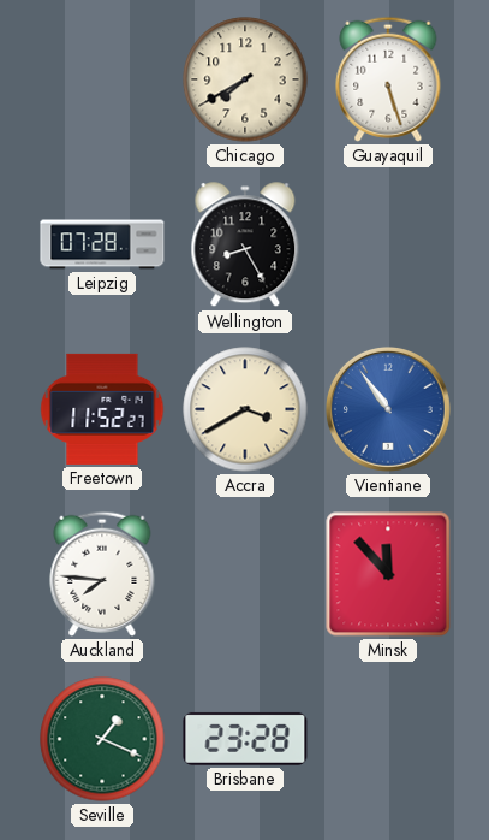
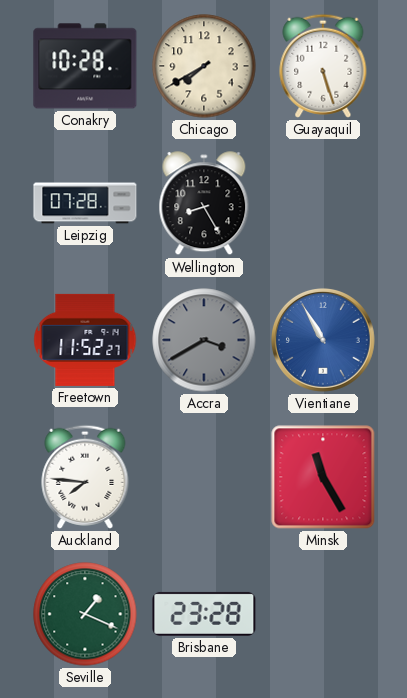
Conakry: none -> 10:28 (85, 66)
Accra dial: cream -> grey (204, 340)
Vientiane: 10:54 -> 10:55 (323, 340)
Minsk: 11:53 -> 11:25 (323, 477)
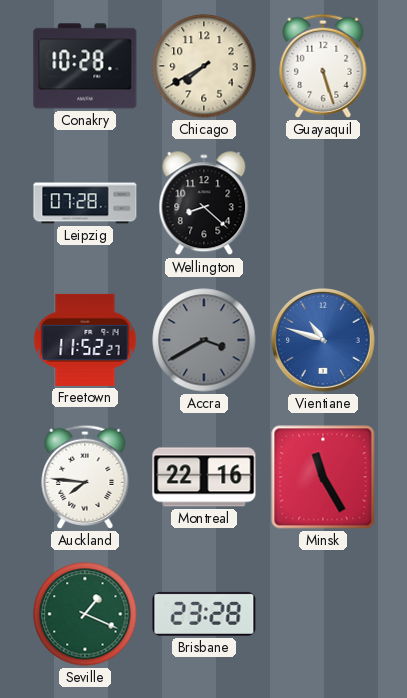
Wellington: 8:25 -> 8:22 (204, 204)
Vientiane: 10:55 -> 10:48 (323, 340)
Montreal: none -> 22:16 (204, 477)
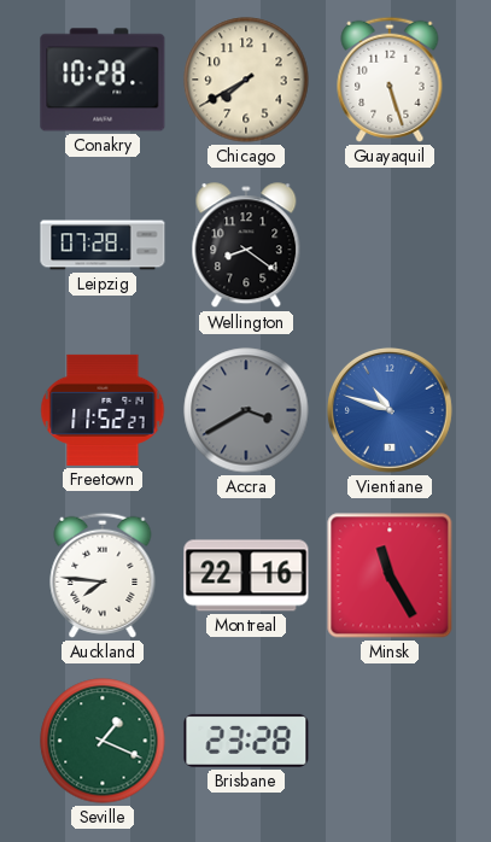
Wellington: 8:22 -> 8:21 (246, 246)
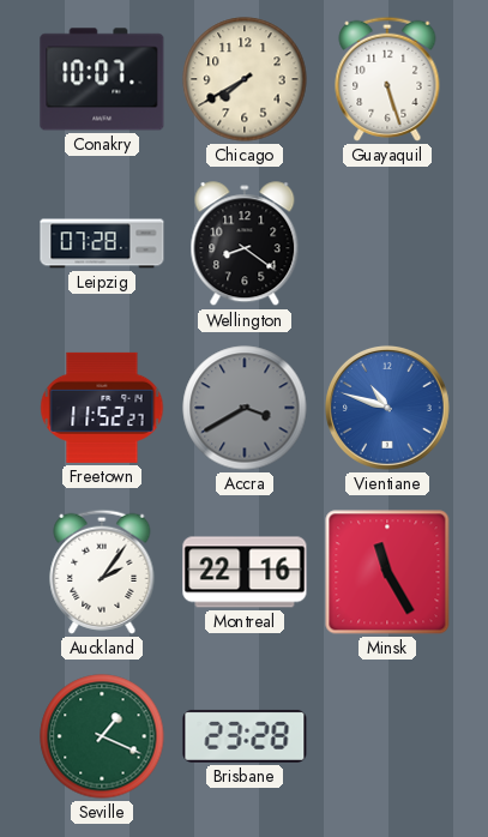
Conakry: 10:28 -> 10:07 (102, 79)
Auckland: 7:46 -> 2:06 (102, 572)
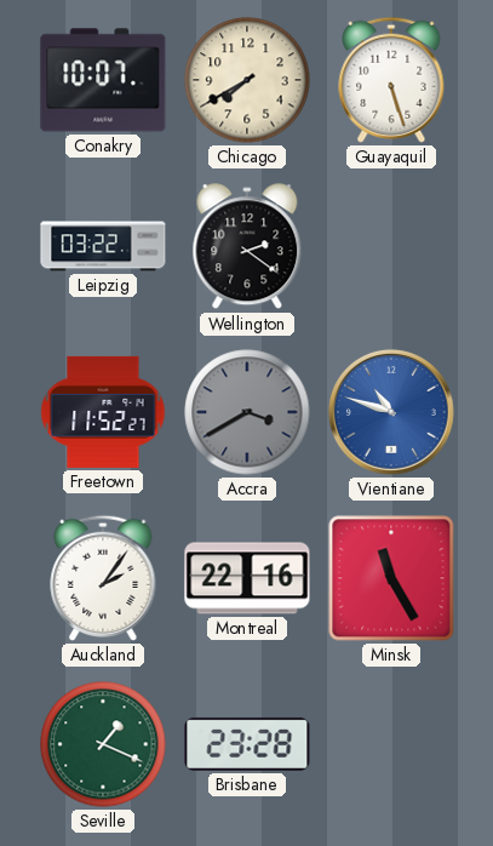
Leipzig: 07:28 -> 03:22 (103, 246)
Wellington: 8:21 -> 2:21 (247, 247)
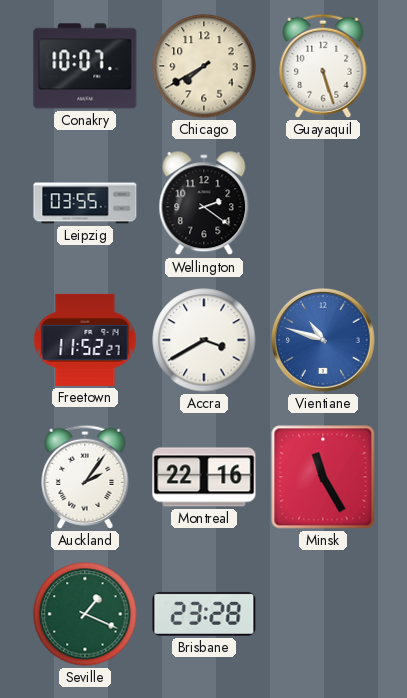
Leipzig: 03:22 -> 03:55 (85, 203)
Accra dial: grey -> white (204, 340)
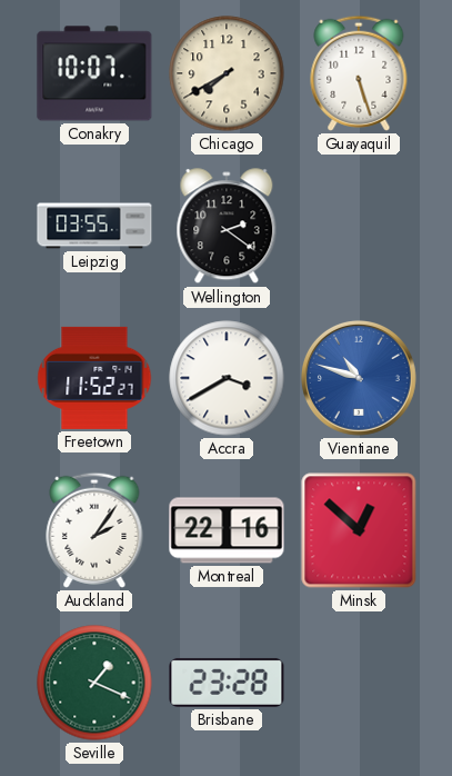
Minsk: 11:25 -> 12:52 (359, 530)
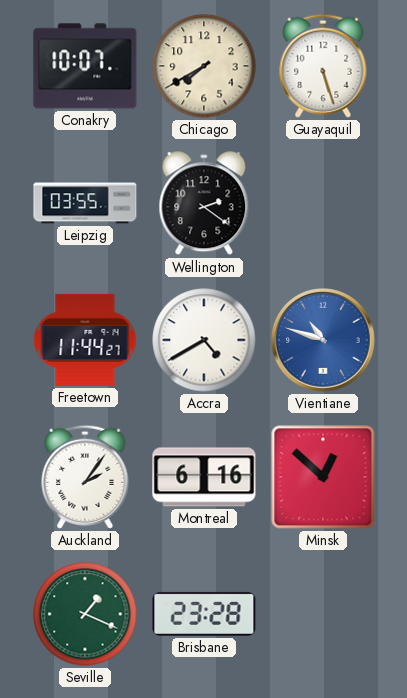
Freetown: 11:52 -> 11:44 (85, 340)
Accra: 3:40 -> 4:40 (204, 340)
Montreal: 22:16 -> 6:16 (204, 477)
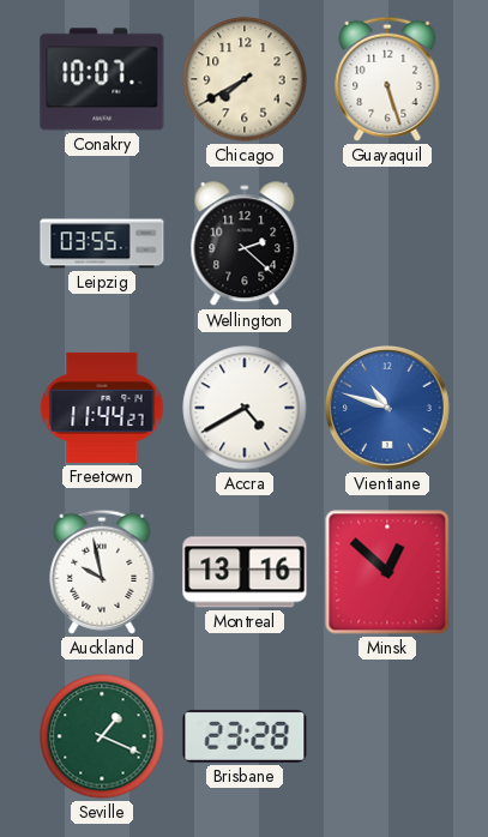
Wellington: 2:21 -> 2:22 (245, 245)
Auckland: 2:06 -> 9:58 (102, 572)
Montreal: 6:16 -> 13:16 (245, 572)
